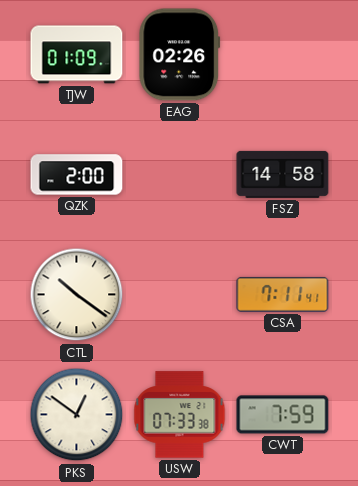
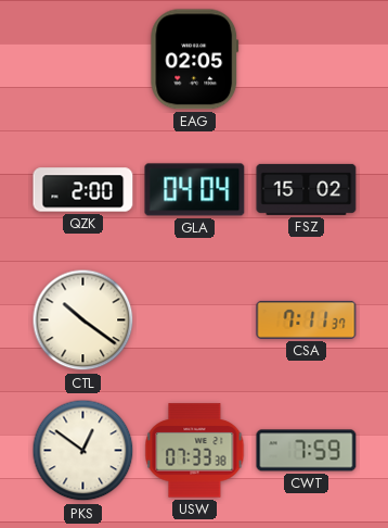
TJW: 01:09 -> none (77, 55)
EAG: 02:26 -> 02:05 (195, 60)
GLA: none -> 04:04 (195, 190)
FSZ: 14:58 -> 15:02 (307, 189)
CSA: 7:11:41 -> 7:11:37 (307, 319)
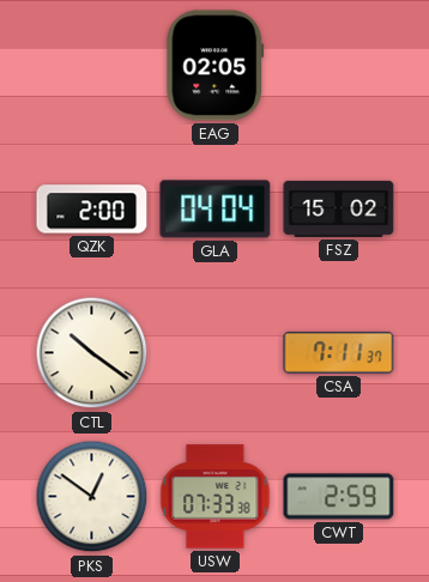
CWT: 7:59 -> 2:59 (339, 497)
